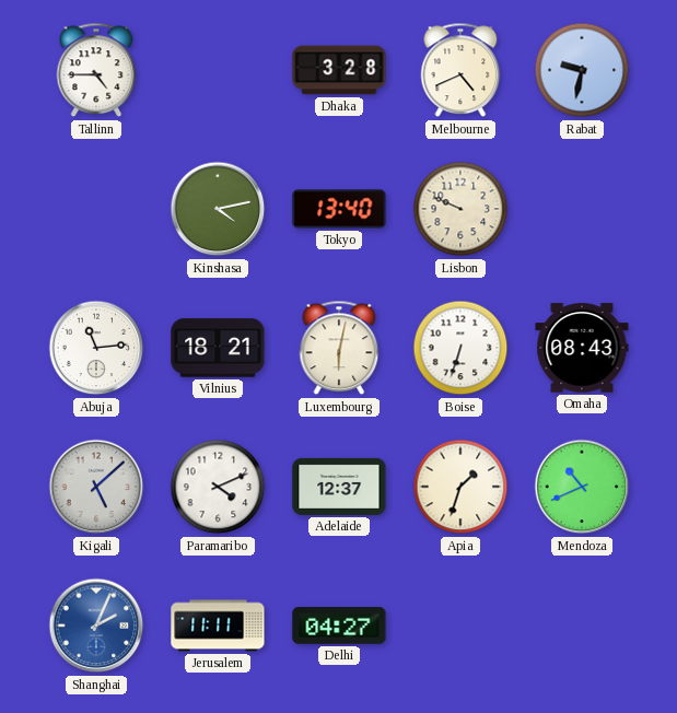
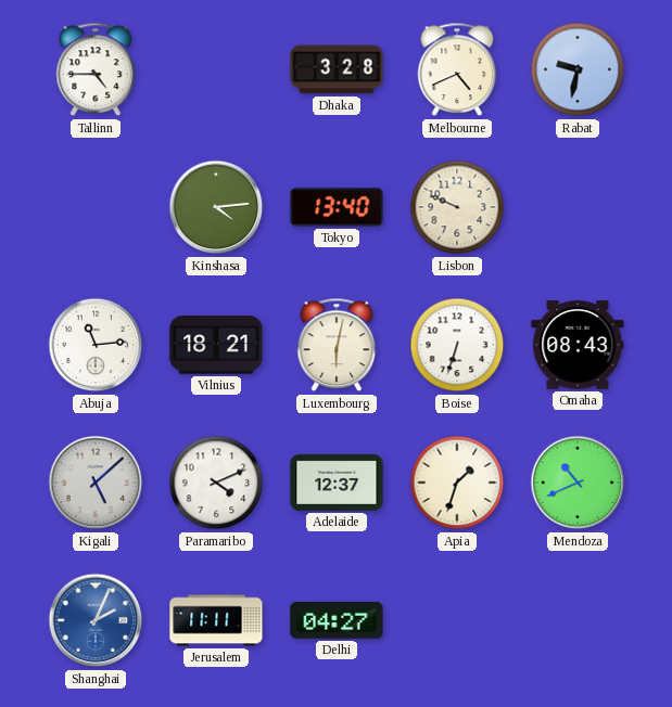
Kinshasa: 4:13 -> 4:14 (216, 207)
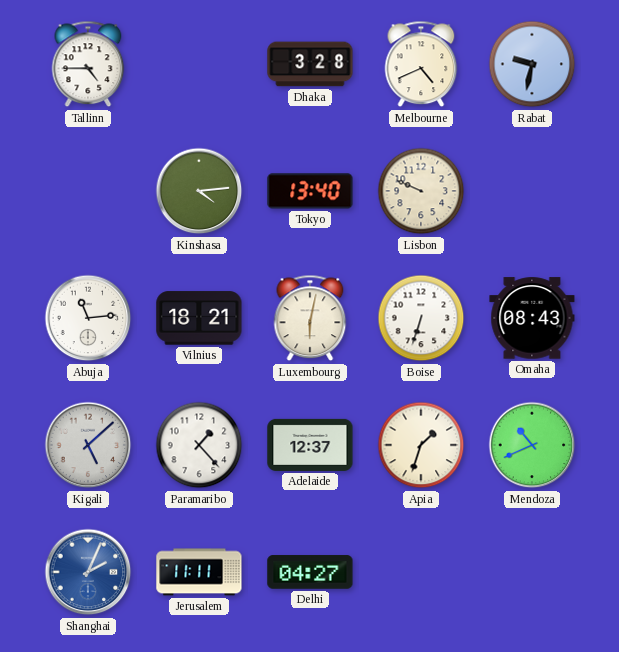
Paramaribo: 4:11 -> 1:23 (199, 445)
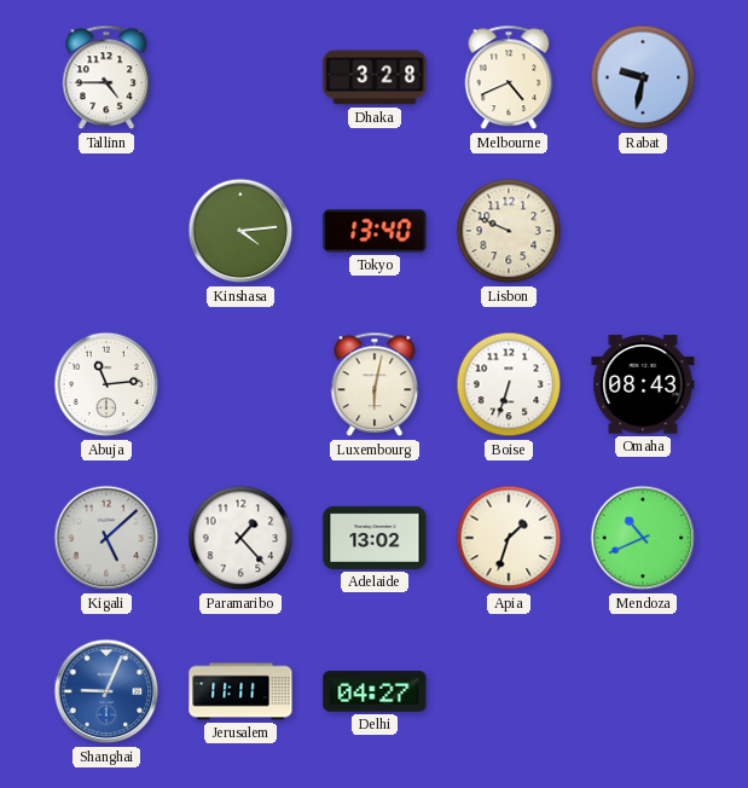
Vilnius: 18:21 -> none (199, 318)
Adelaide: 12:37 -> 13:02 (375, 538)
Shanghai: 2:04 -> 9:04 (106, 691)
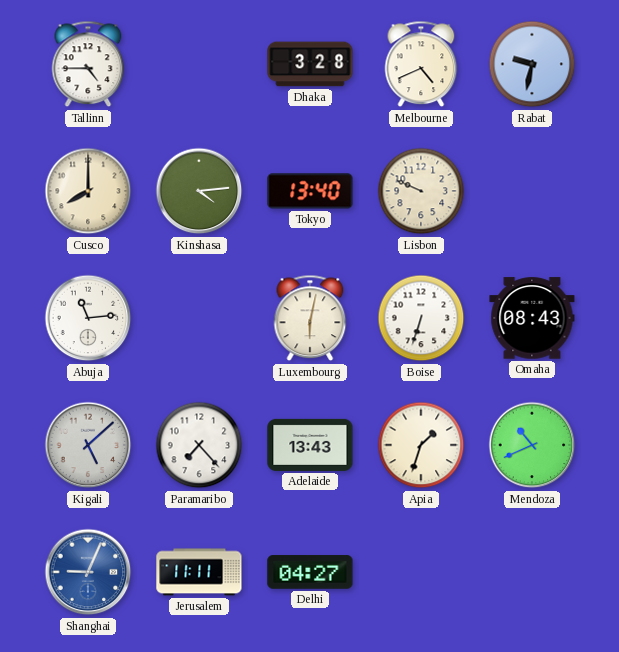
Cusco: none -> 8:00 (88, 191)
Paramaribo: 1:23 -> 7:23 (199, 445)
Adelaide: 13:02 -> 13:43 (310, 445)
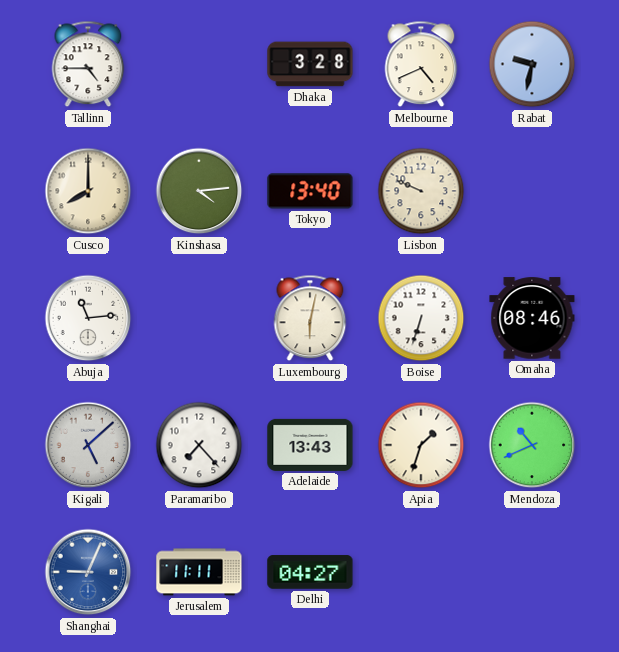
Omaha: 08:43 -> 08:46 (532, 318)
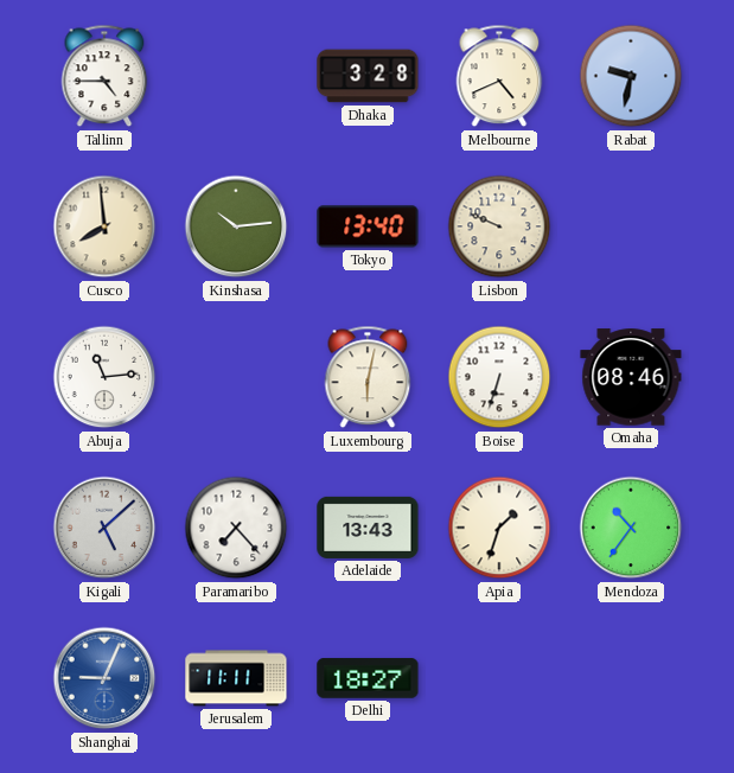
Cusco: 8:00 -> 7:59 (104, 226)
Kinshasa: 4:14 -> 10:14 (236, 226)
Mendoza: 10:41 -> 10:36 (631, 528)
Delhi: 04:27 -> 18:27 (368, 678)
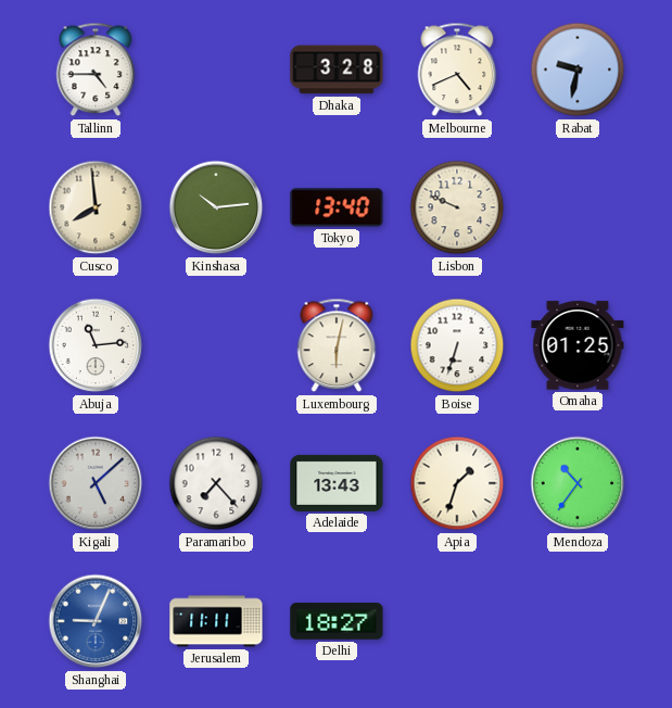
Omaha: 08:46 -> 01:25 (578, 345)
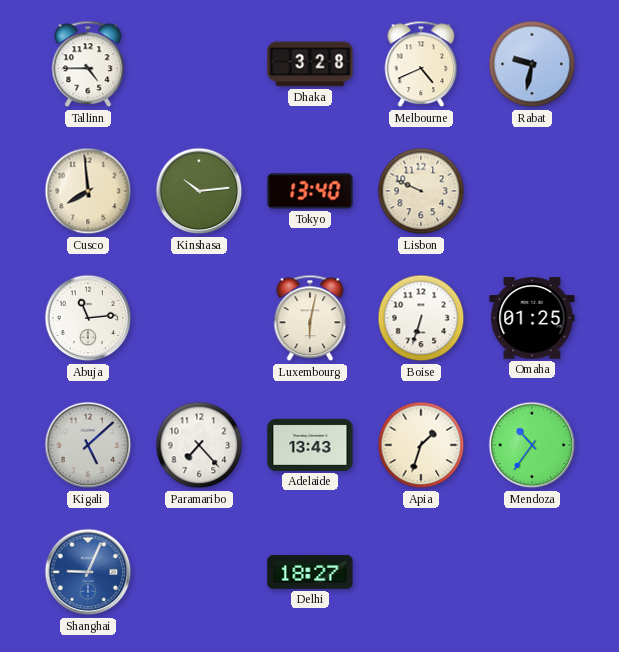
Jerusalem: 11:11 -> none (216, 621)
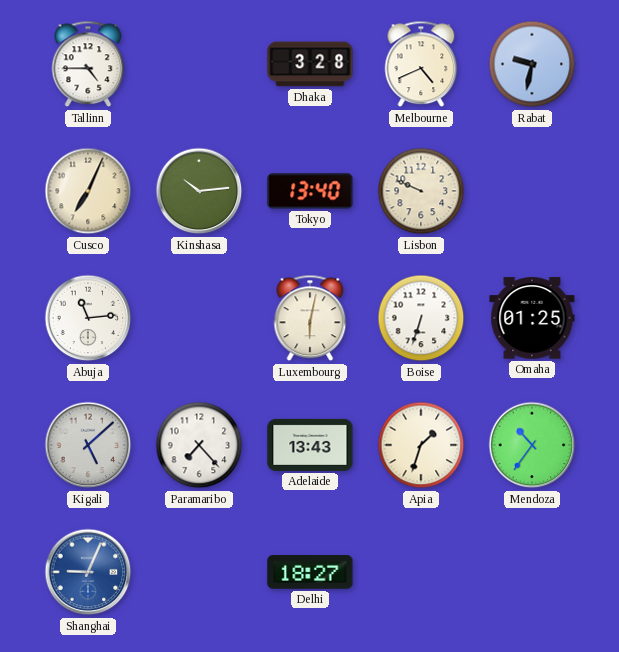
Cusco: 7:59 -> 7:04 (88, 191)
